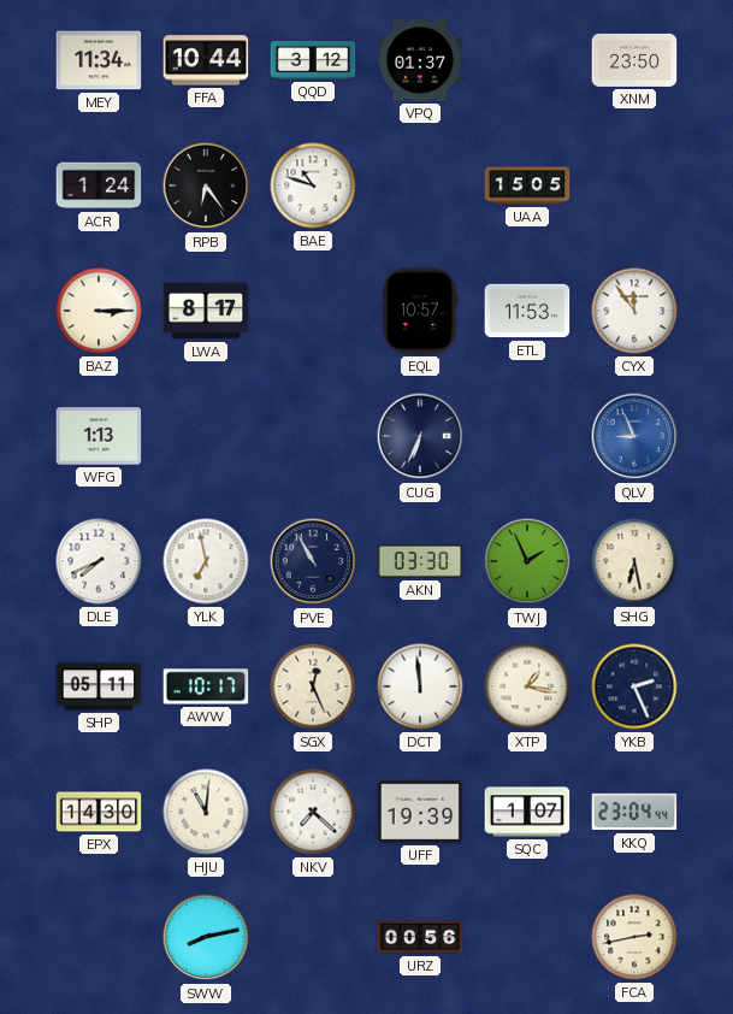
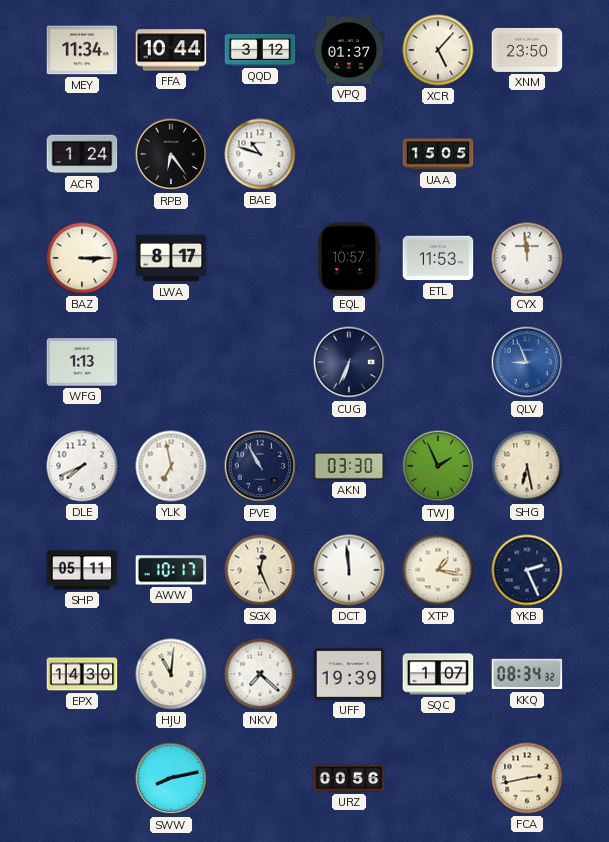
XCR: none -> 5:07 (438, 50)
CYX: 11:54 -> 11:59 (527, 258)
KKQ: 23:04 -> 08:34 (527, 674)
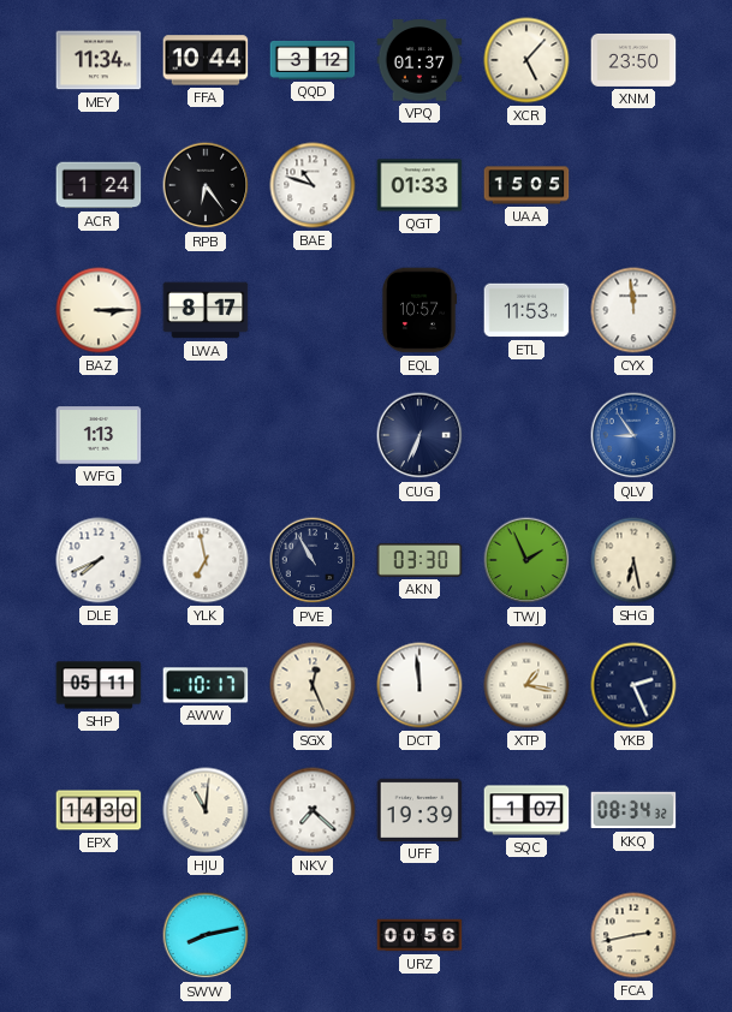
QGT: none -> 01:33 (419, 185)
QLV: 8:56 -> 8:54 (633, 435)
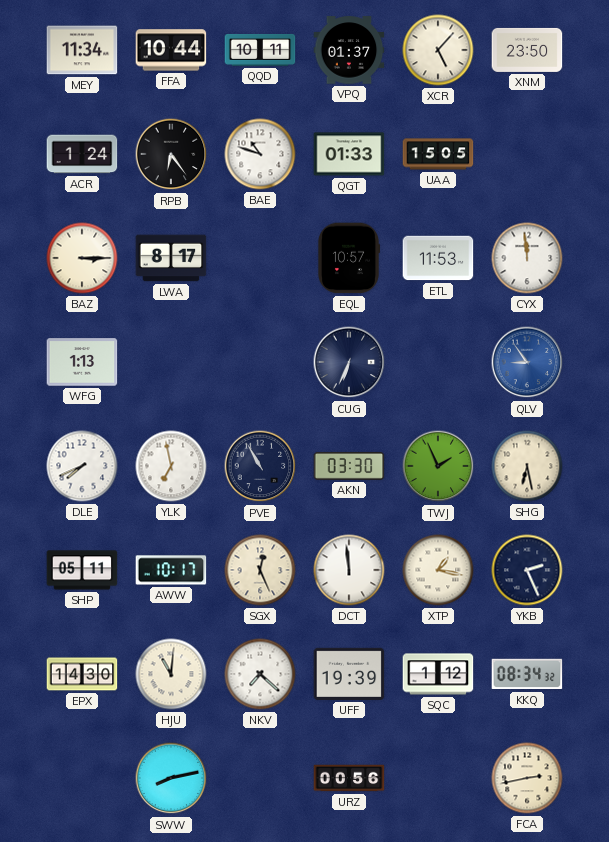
QQD: 3:12 -> 10:11 (260, 50)
SQC: 1:07 -> 1:12 (438, 674)
